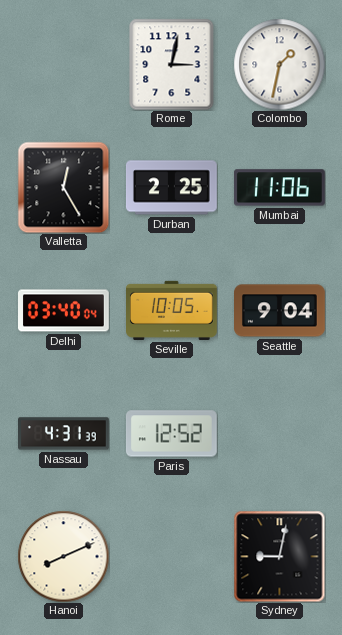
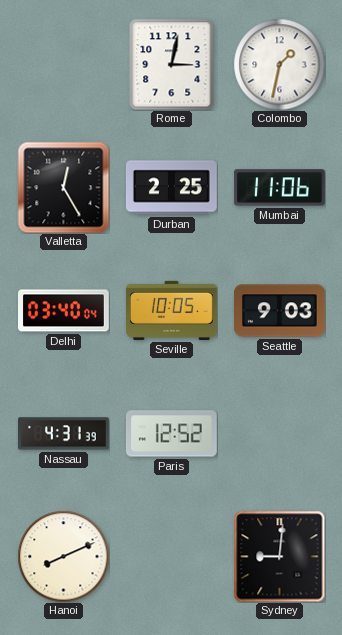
Seattle: 9:04 -> 9:03 (280, 311)
Sydney: 9:02 -> 9:01 (279, 556)
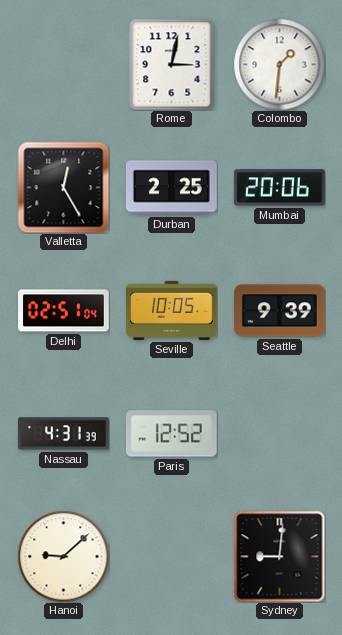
Colombo: 1:32 -> 1:31 (279, 64)
Mumbai: 11:06 -> 20:06 (279, 188)
Delhi: 03:40 -> 02:51 (64, 311)
Seattle: 9:03 -> 9:39 (280, 311)
Hanoi: 8:11 -> 9:08 (63, 556)
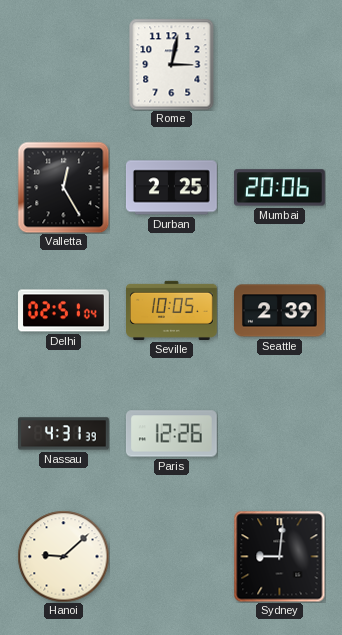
Colombo: 1:31 -> none (279, 64)
Seattle: 9:39 -> 2:39 (280, 311)
Paris: 12:52 -> 12:26 (171, 434)
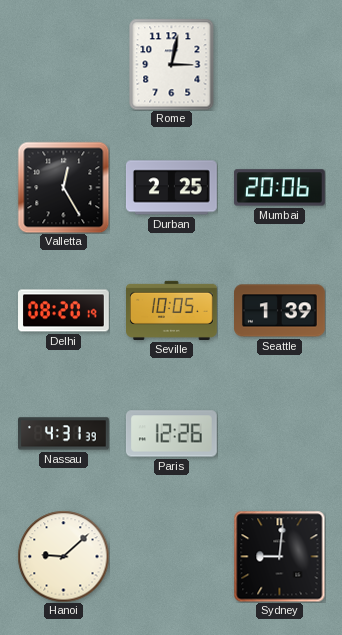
Delhi: 02:51 -> 08:20 (64, 311)
Seattle: 2:39 -> 1:39 (280, 311)
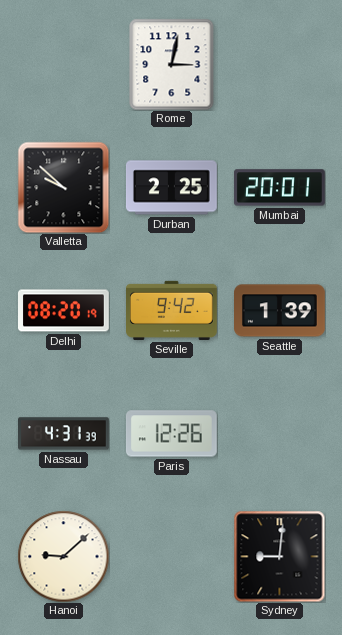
Valletta: 12:25 -> 9:52 (63, 187)
Mumbai: 20:06 -> 20:01 (279, 188)
Seville: 10:05 -> 9:42 (172, 310)
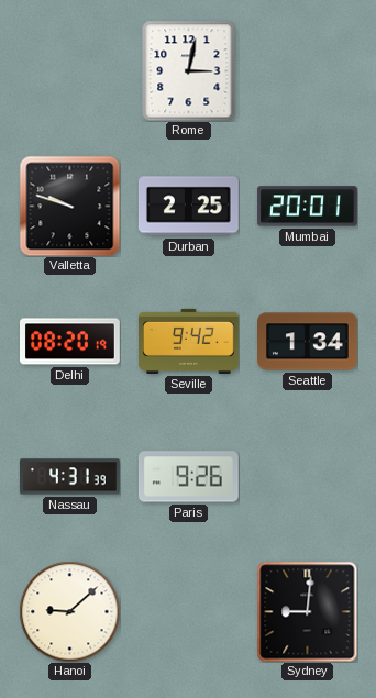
Valletta: 9:52 -> 9:48 (69, 206)
Seattle: 1:39 -> 1:34 (308, 342)
Paris: 12:26 -> 9:26 (188, 477)
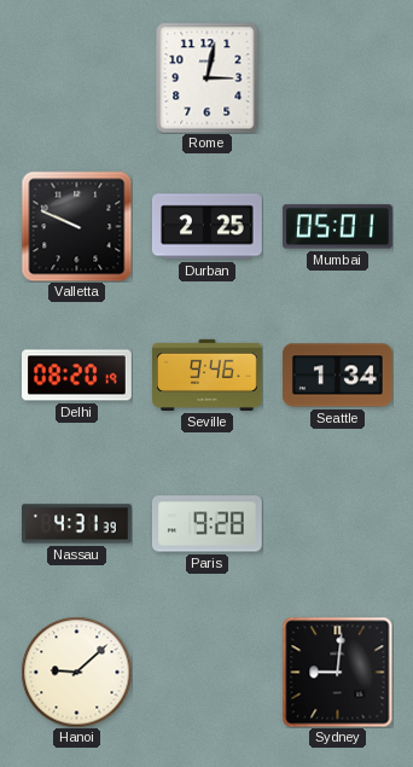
Valletta: 9:48 -> 9:49 (76, 226)
Mumbai: 20:01 -> 05:01 (337, 227)
Seville: 9:42 -> 9:46 (208, 374)
Paris: 9:26 -> 9:28 (206, 524)
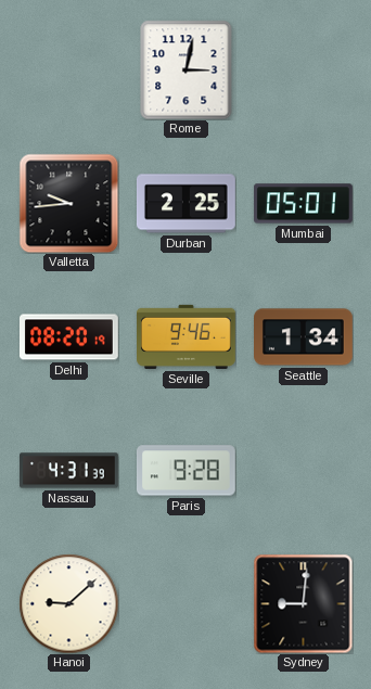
Valletta: 9:49 -> 9:44 (68, 203)
